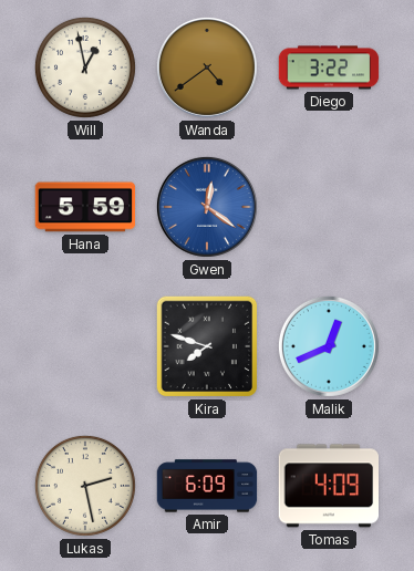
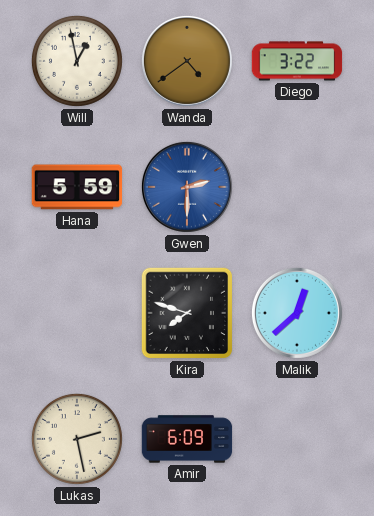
Gwen: 12:21 -> 2:30 (187, 187)
Malik: 12:41 -> 12:38 (297, 313)
Tomas: 4:09 -> none (328, 486)
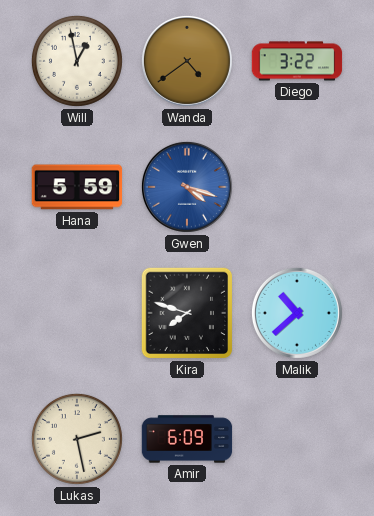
Gwen: 2:30 -> 4:18 (187, 187)
Malik: 12:38 -> 10:38 (297, 313)
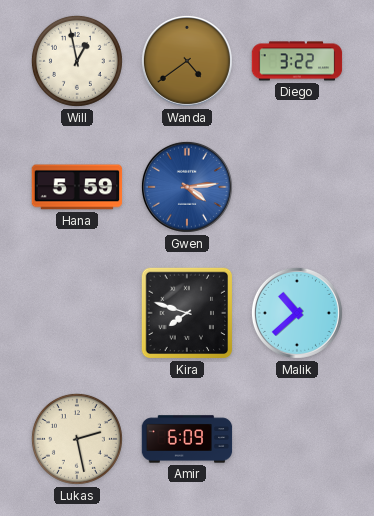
Gwen: 4:18 -> 4:14 (187, 187)
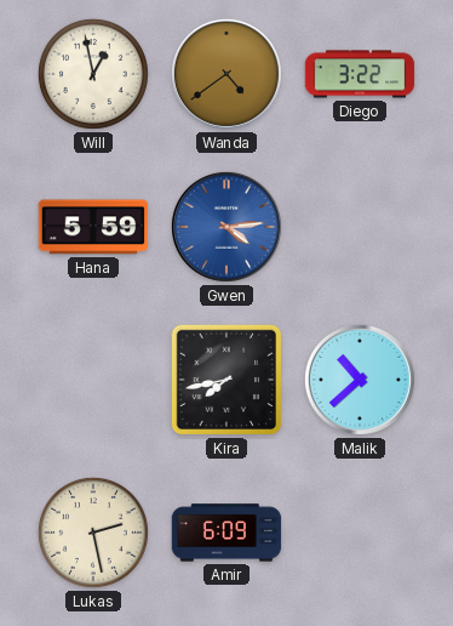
Kira: 7:48 -> 7:43 (226, 380)
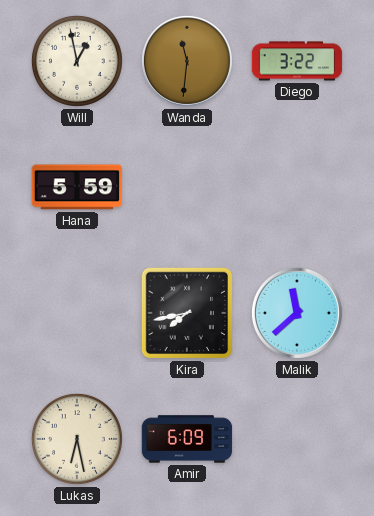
Wanda: 4:39 -> 11:31 (187, 61)
Gwen: 4:14 -> none (226, 227)
Malik: 10:38 -> 11:38 (297, 313)
Lukas: 2:28 -> 6:28 (77, 439)
